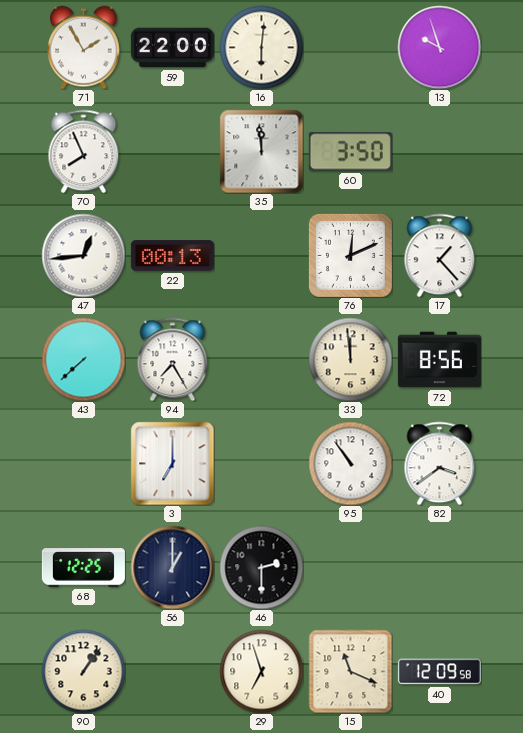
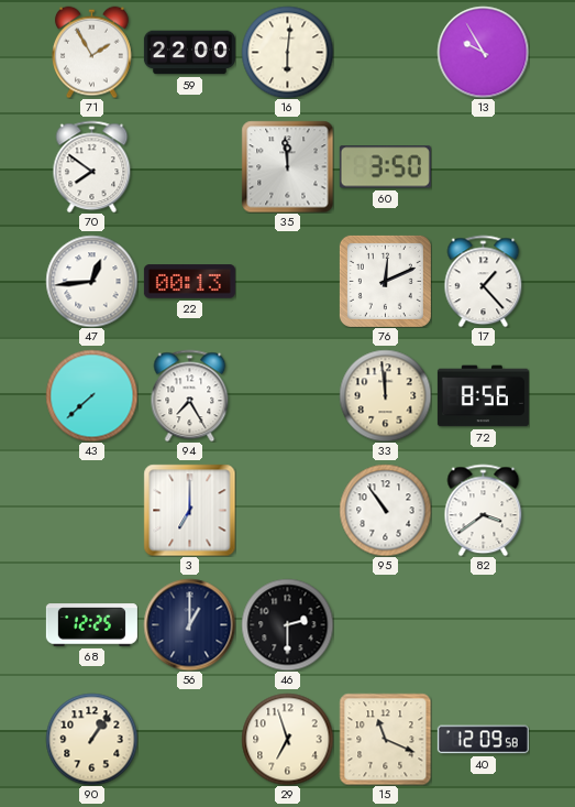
13: 9:57 -> 9:55 (483, 52)
70: 7:56 -> 7:51 (92, 166)
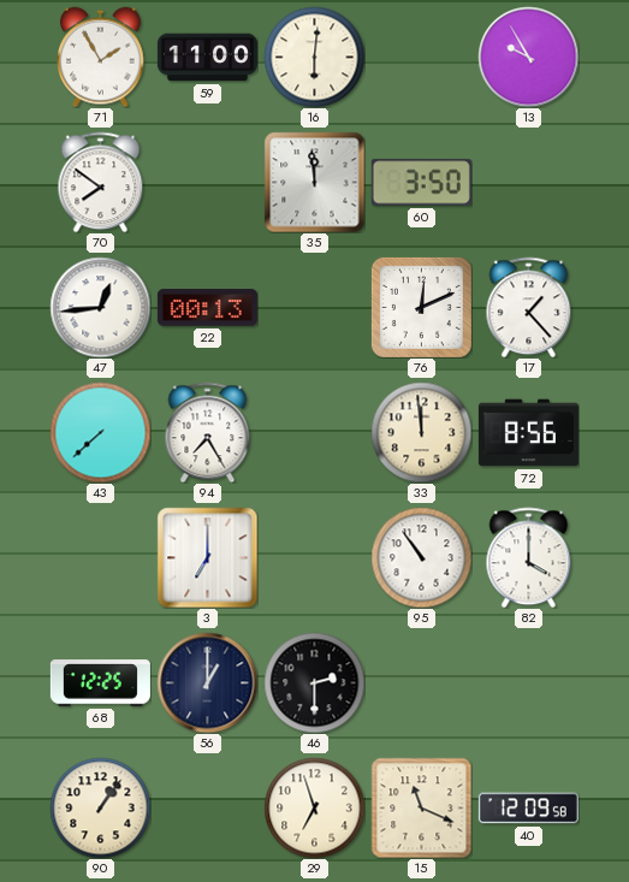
59: 22:00 -> 11:00 (207, 58)
82: 3:39 -> 4:00 (529, 557)
